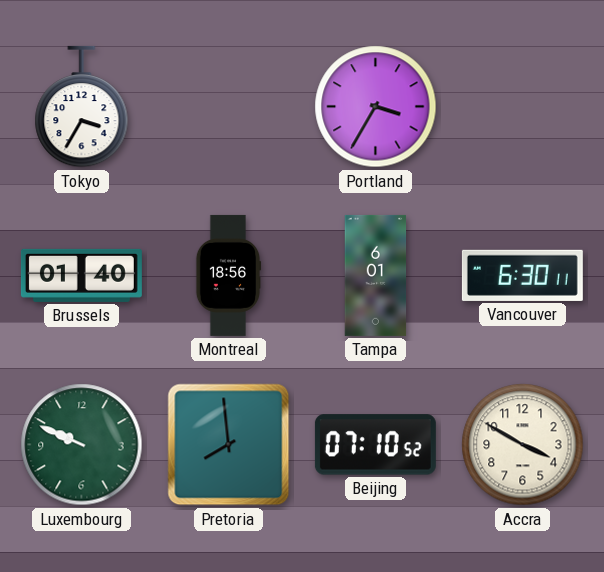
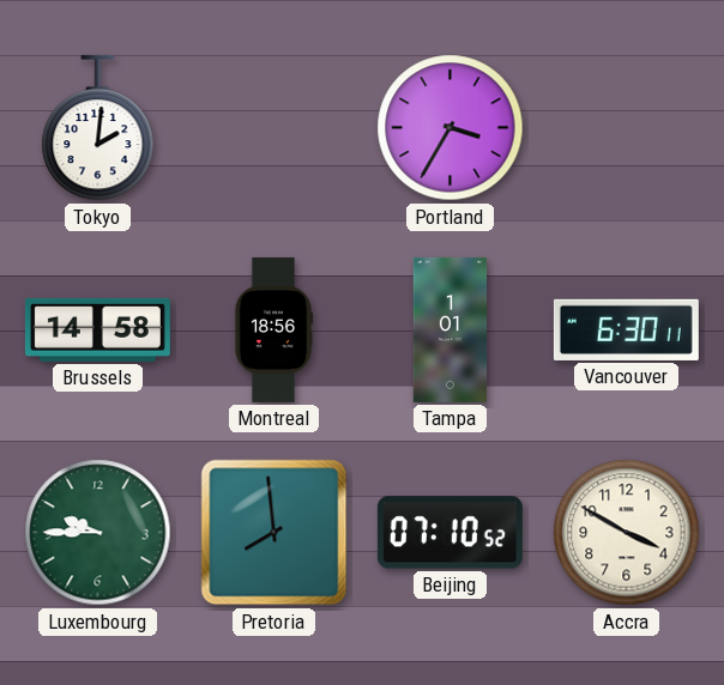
Tokyo: 3:35 -> 2:01 (98, 128)
Brussels: 01:40 -> 14:58 (97, 329)
Tampa: 6:01 -> 1:01 (451, 329)
Luxembourg: 9:49 -> 9:45 (98, 533)
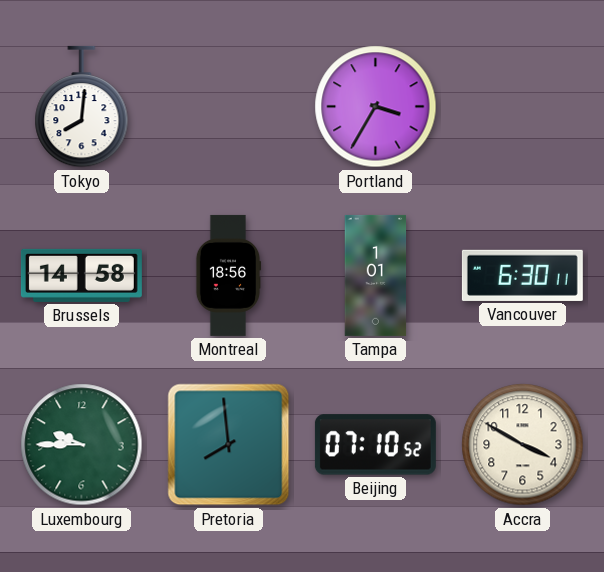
Tokyo: 2:01 -> 8:01 (82, 107)
